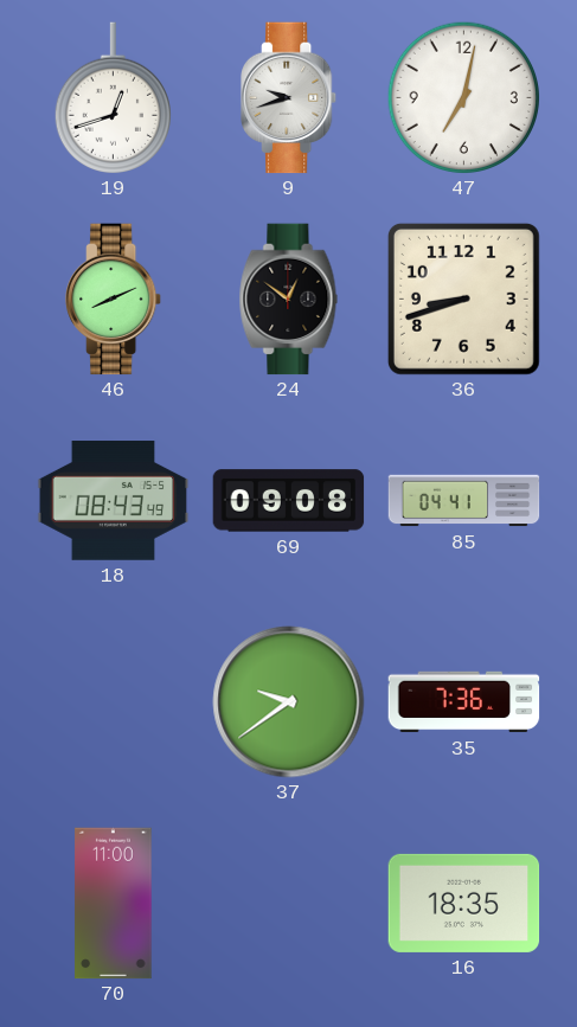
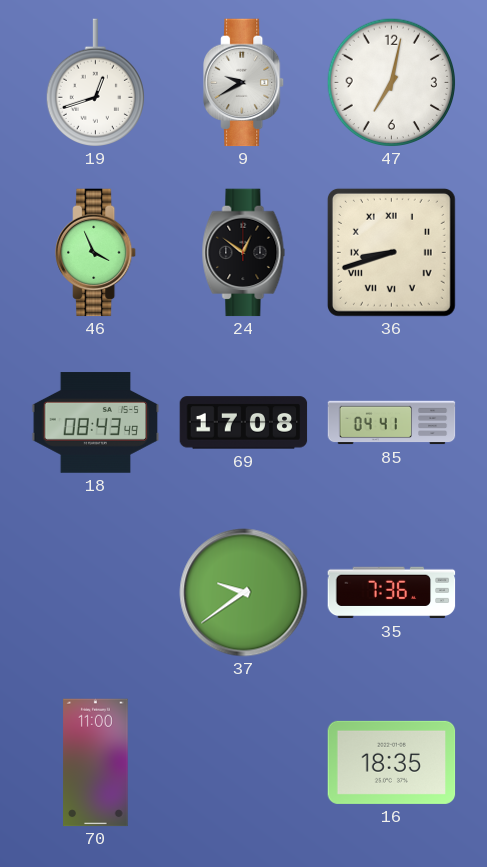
9: 9:42 -> 9:40 (244, 83)
46: 8:11 -> 3:56 (96, 253)
36 numerals: Arabic -> Roman (391, 252)
69: 09:08 -> 17:08 (244, 423)
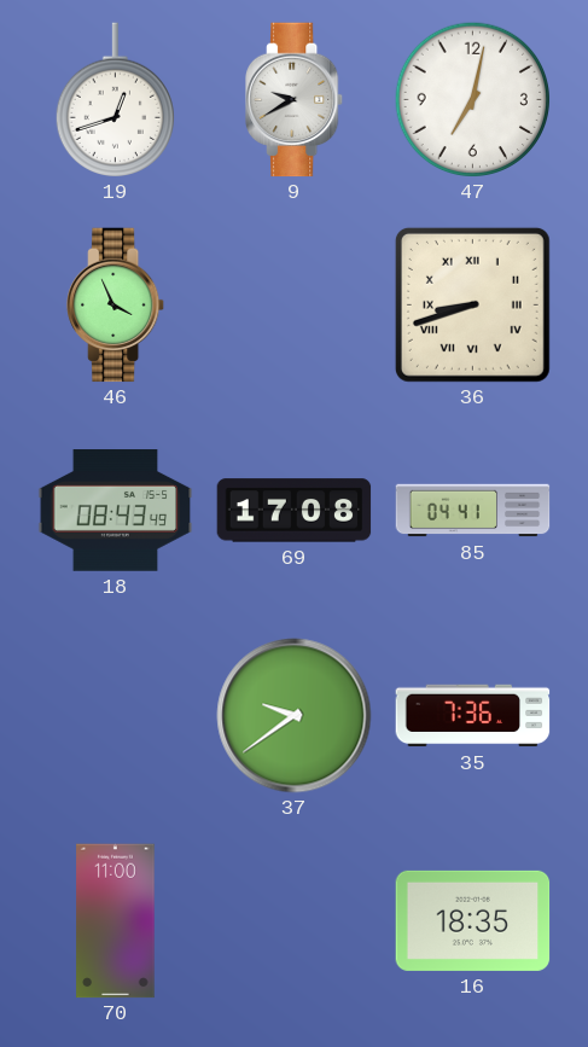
24: 12:51 -> none (244, 253)
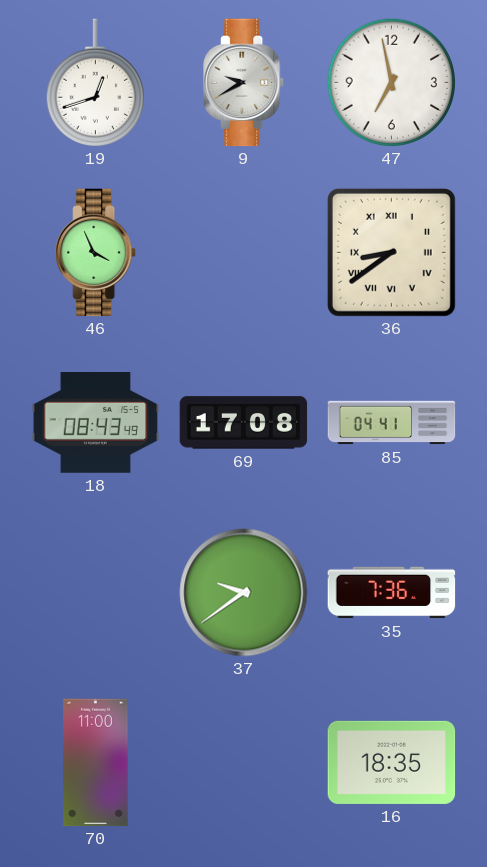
47: 7:02 -> 6:58 (391, 82)
36: 8:42 -> 8:39 (391, 252)
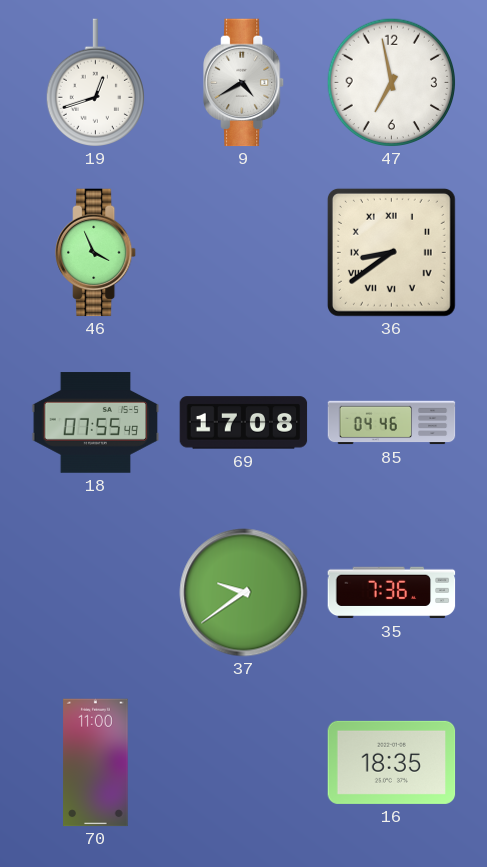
9: 9:40 -> 4:40 (244, 83)
18: 08:43 -> 07:55 (96, 423)
85: 04:41 -> 04:46 (392, 423)
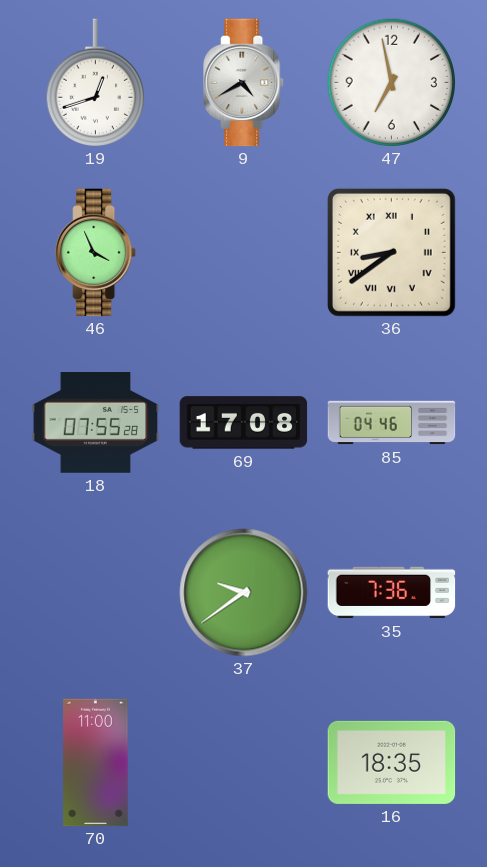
18: 07:55:49 -> 07:55:28 (96, 423)
